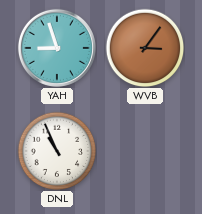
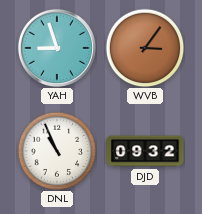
DJD: none -> 09:32 (145, 151)
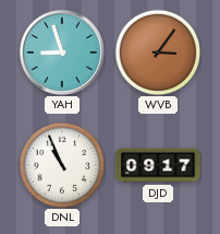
DJD: 09:32 -> 09:17 (158, 165)
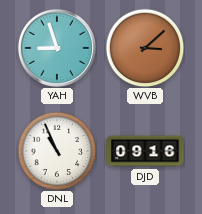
WVB: 3:06 -> 3:08 (145, 48)
DJD: 09:17 -> 09:16 (145, 151)
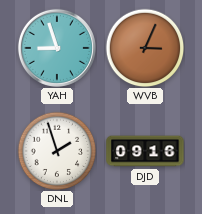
WVB: 3:08 -> 3:04 (145, 48)
DNL: 10:56 -> 1:57 (57, 151)
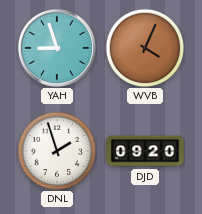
WVB: 3:04 -> 4:04 (145, 48)
DJD: 09:16 -> 09:20 (145, 151)
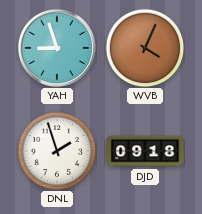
DJD: 09:20 -> 09:18 (145, 151)
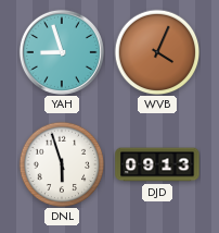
DNL: 1:57 -> 5:57 (62, 164)
DJD: 09:18 -> 09:13 (157, 164)
